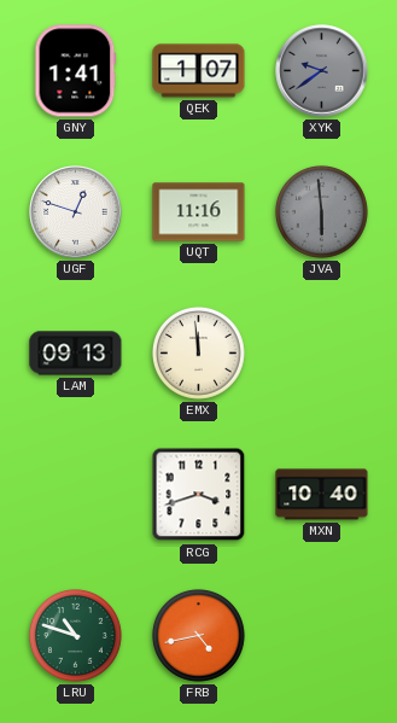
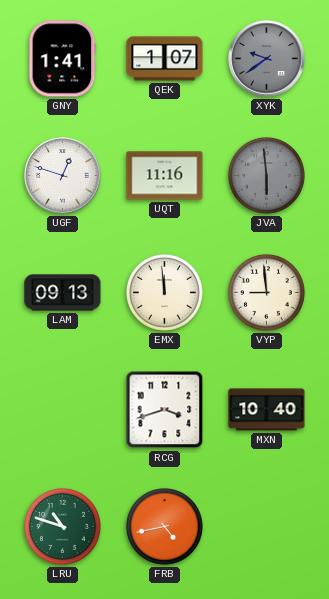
VYP: none -> 8:59 (266, 292)
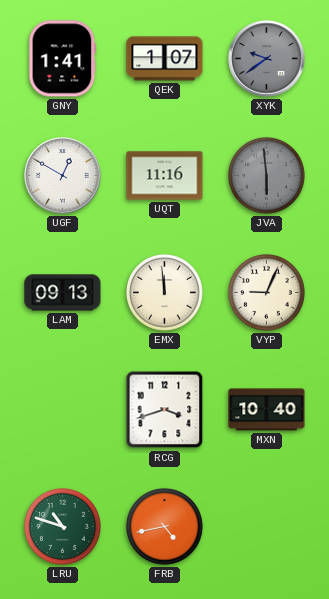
UGF: 12:48 -> 12:50 (63, 176)
VYP: 8:59 -> 9:04 (266, 292)
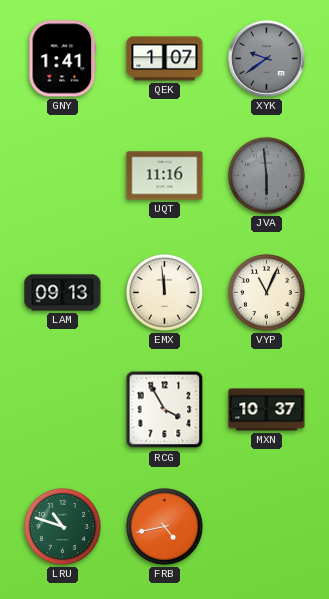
UGF: 12:50 -> none (63, 176)
VYP: 9:04 -> 11:04 (266, 292)
RCG: 3:42 -> 3:55 (165, 410)
MXN: 10:40 -> 10:37 (267, 410)
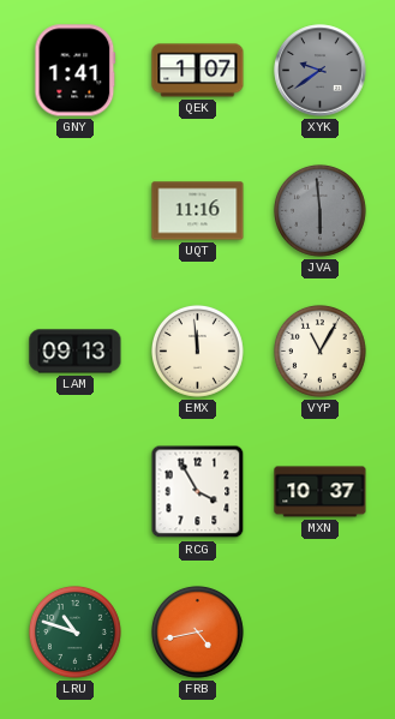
VYP: 11:04 -> 11:05 (319, 350)
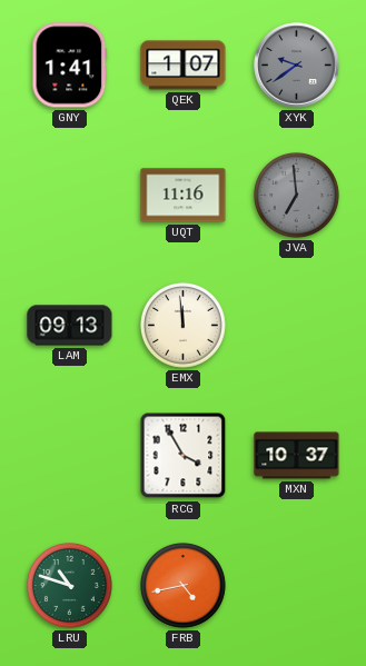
JVA: 5:59 -> 6:59 (296, 195)
VYP: 11:05 -> none (319, 350)
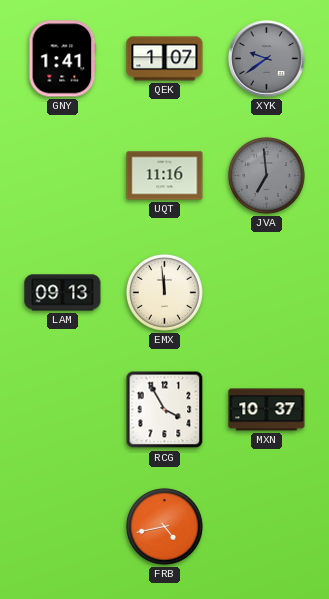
LRU: 10:48 -> none (69, 585)
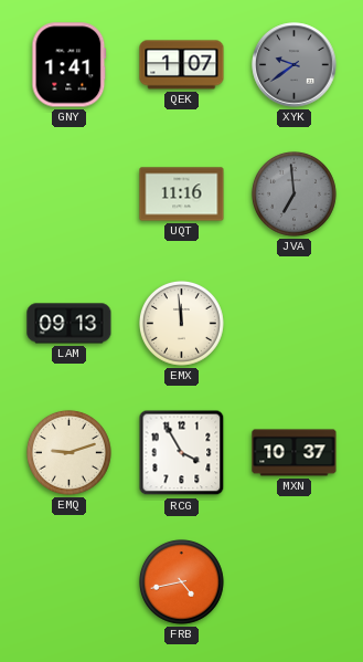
EMQ: none -> 9:12 (68, 452)
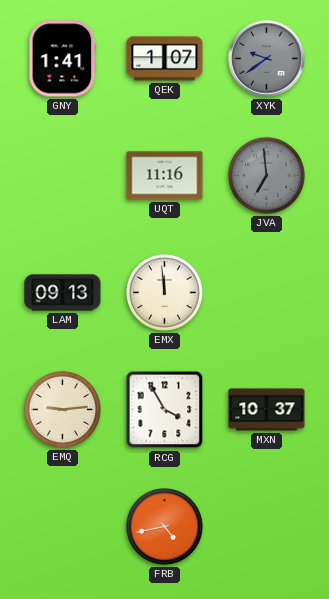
EMQ: 9:12 -> 9:14 (62, 409)
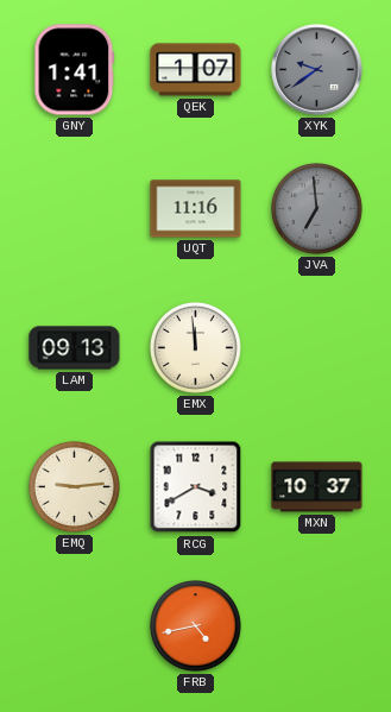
RCG: 3:55 -> 3:40 (196, 487)
